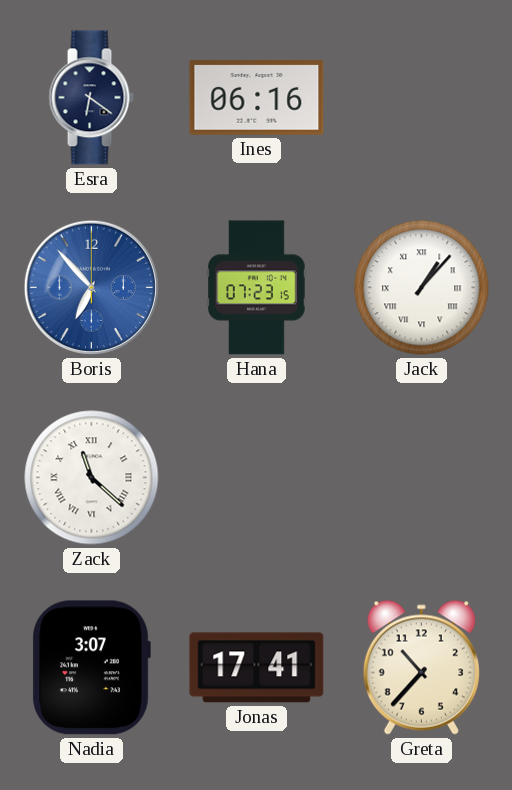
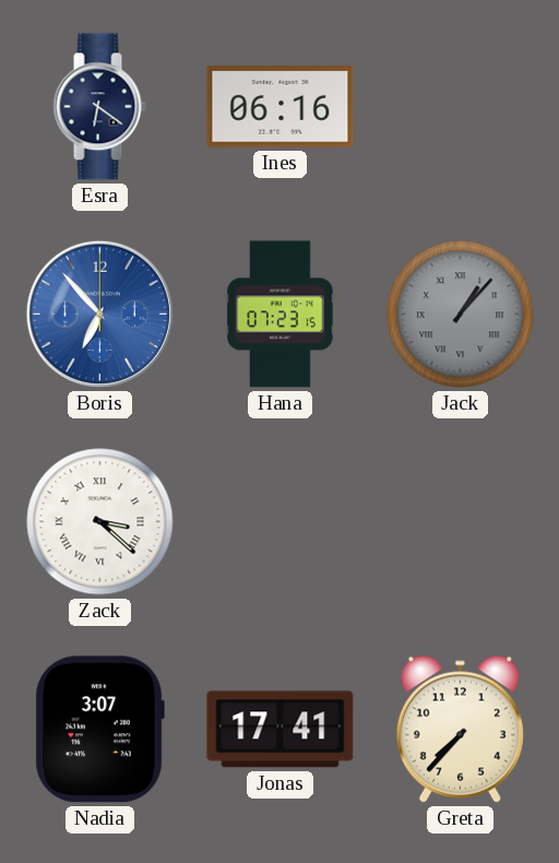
Jack dial: white -> grey (461, 315)
Zack: 11:22 -> 3:22 (100, 522)
Greta: 10:37 -> 7:37 (460, 729)
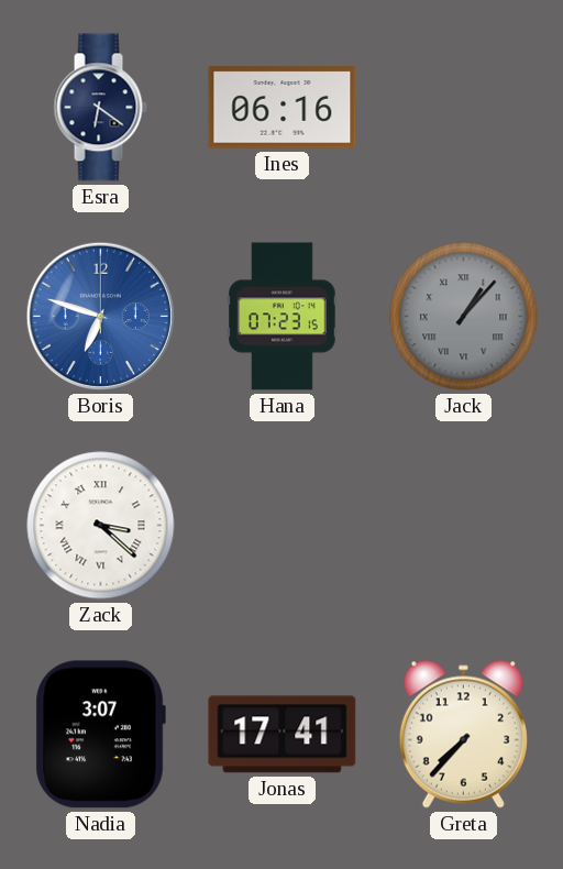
Boris: 6:53 -> 6:48 (100, 316)
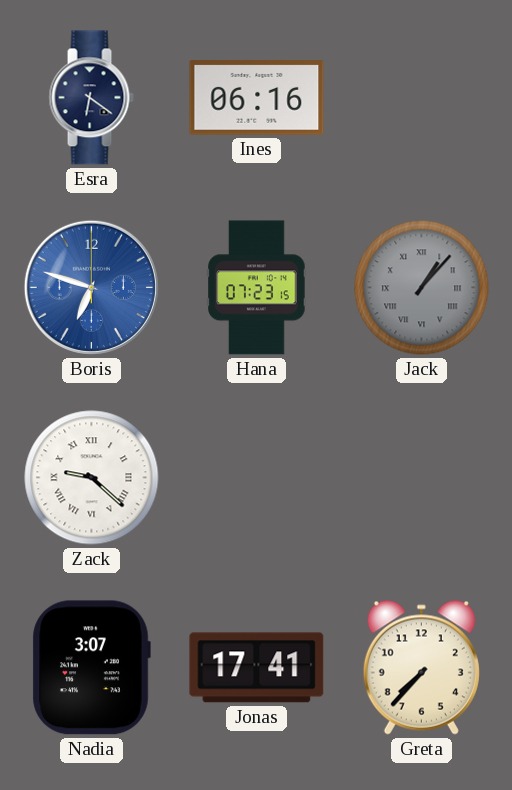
Zack: 3:22 -> 9:22 (92, 478)
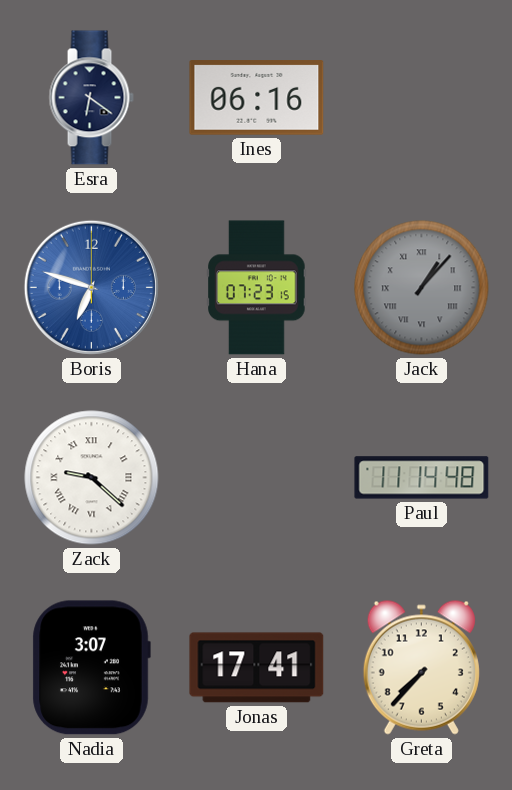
Paul: none -> 11:14 (422, 478)
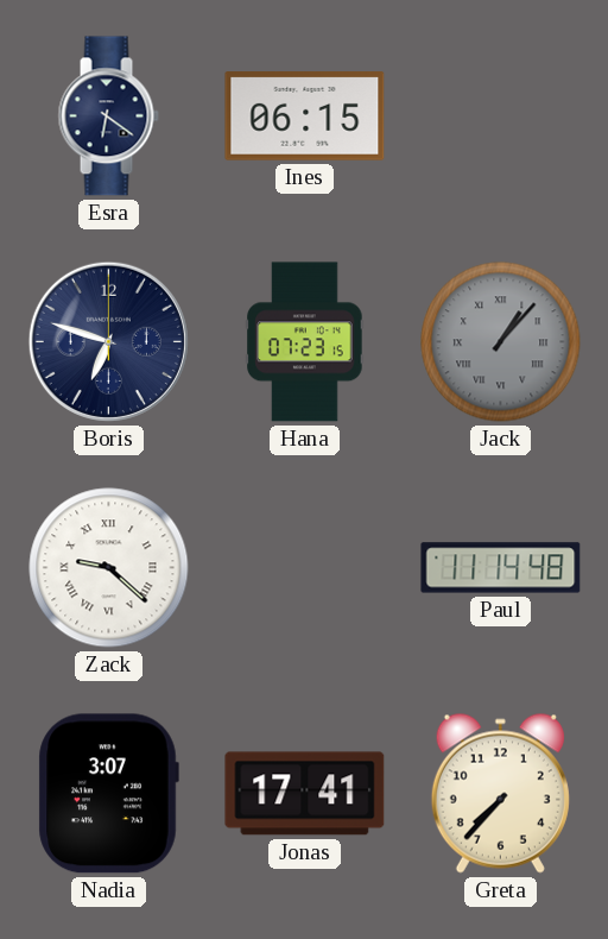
Ines: 06:16 -> 06:15 (305, 116)
Boris dial: blue -> navy (108, 341)
